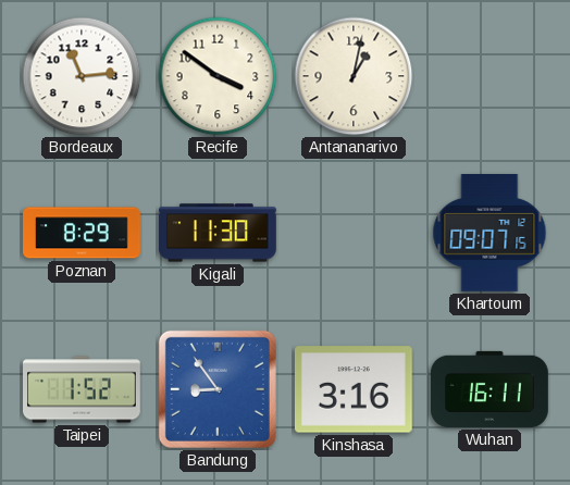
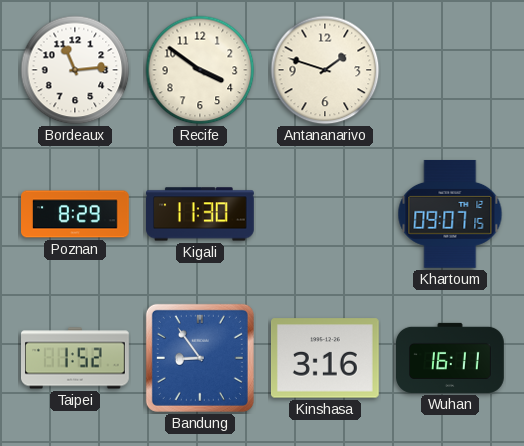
Antananarivo: 1:02 -> 1:48 (325, 70)
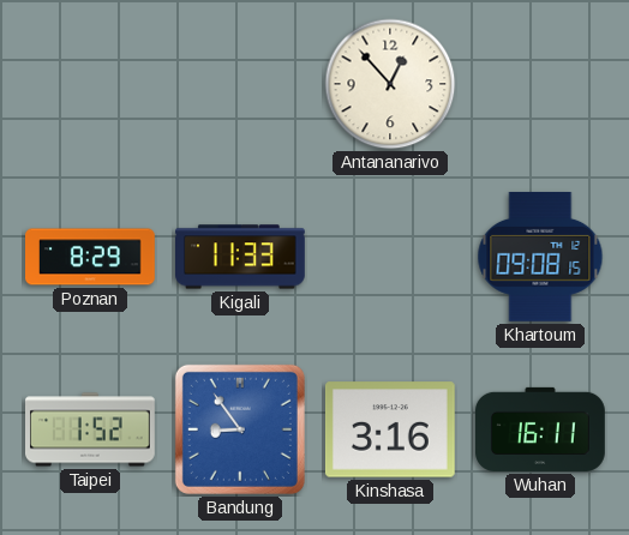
Bordeaux: 11:14 -> none (75, 70)
Recife: 3:51 -> none (200, 70)
Antananarivo: 1:48 -> 12:53 (390, 84)
Kigali: 11:30 -> 11:33 (241, 257)
Khartoum: 09:07 -> 09:08 (540, 257)
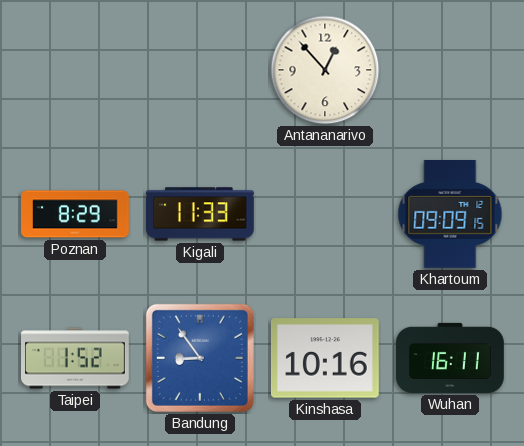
Khartoum: 09:08 -> 09:09 (450, 214)
Kinshasa: 3:16 -> 10:16 (325, 358)
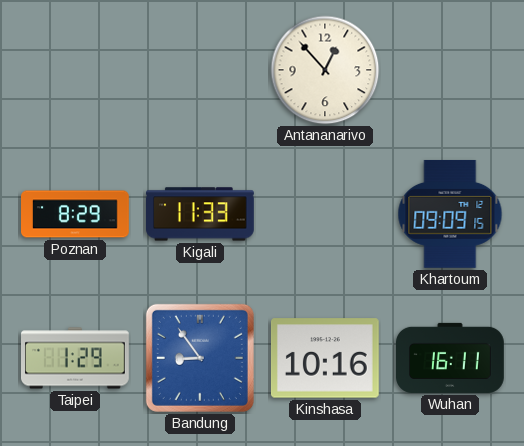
Taipei: 1:52 -> 1:29 (76, 358)
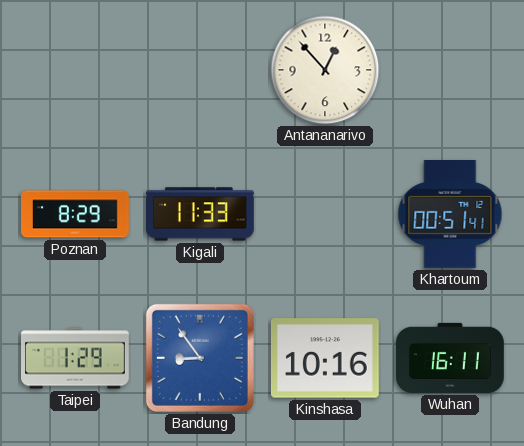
Khartoum: 09:09 -> 00:51 (450, 214)
